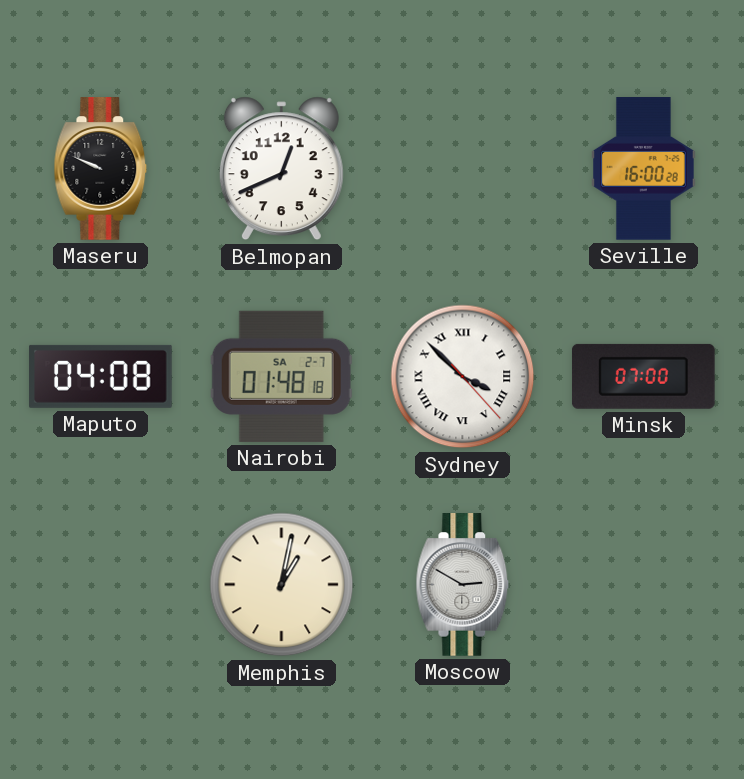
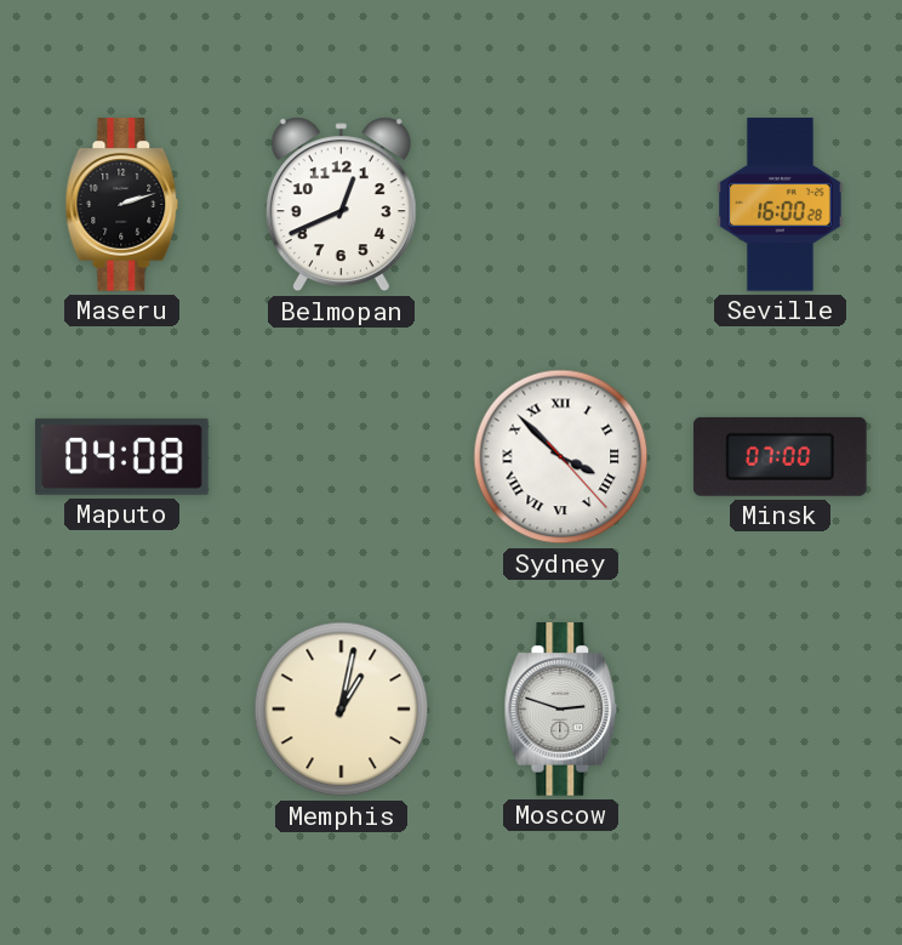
Maseru: 9:49 -> 2:12 (122, 205)
Nairobi: 01:48 -> none (281, 376)
Moscow: 2:50 -> 2:48 (561, 710)
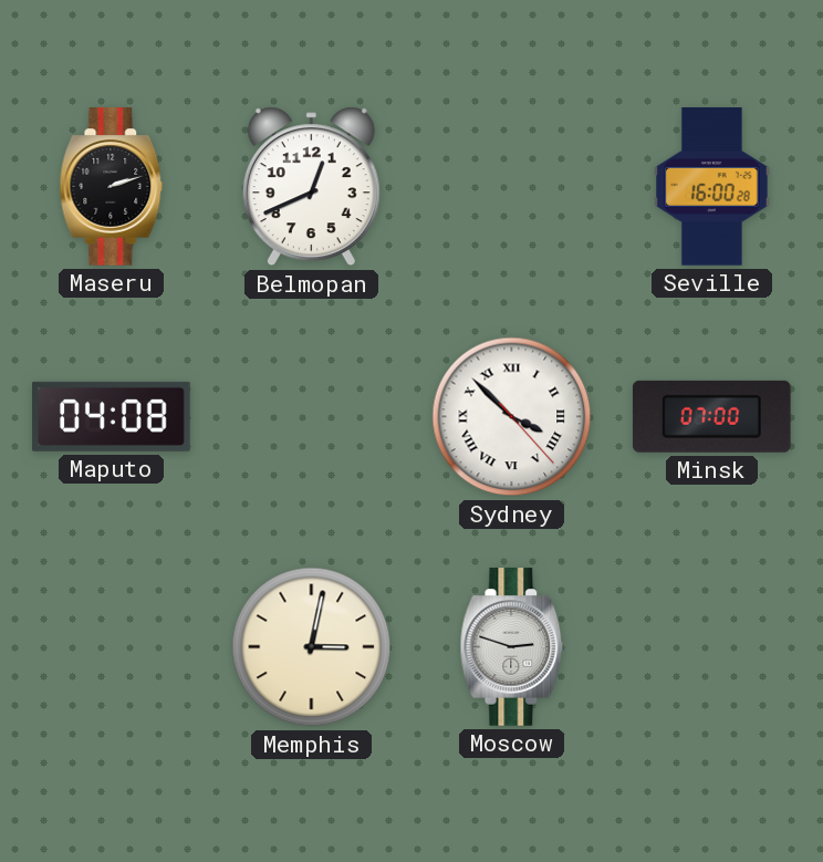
Memphis: 1:02 -> 3:02 (312, 647)
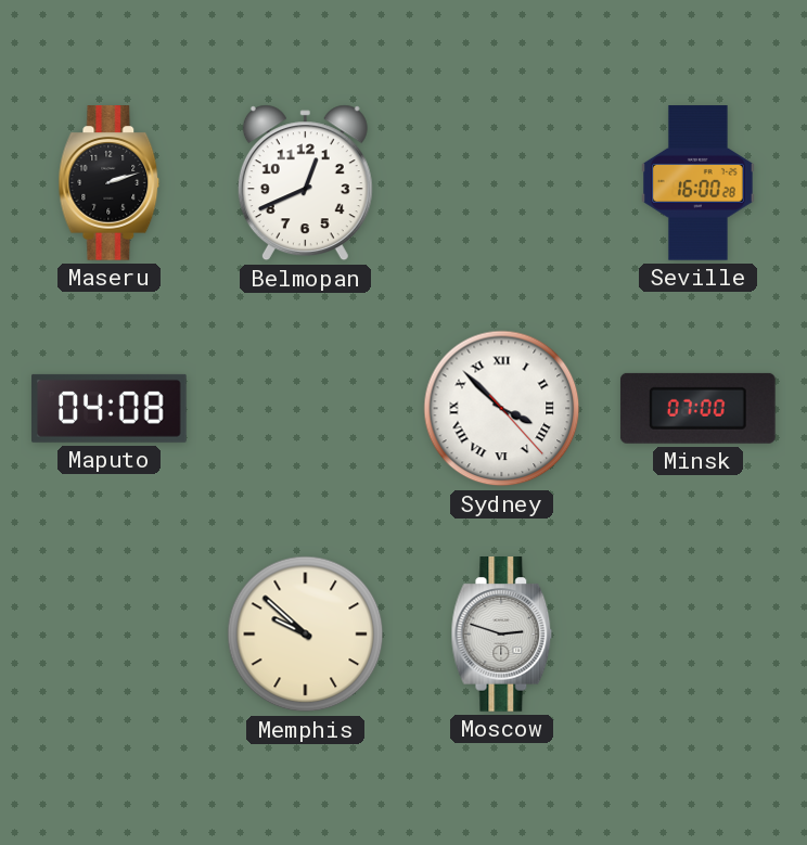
Memphis: 3:02 -> 9:52 (306, 635)
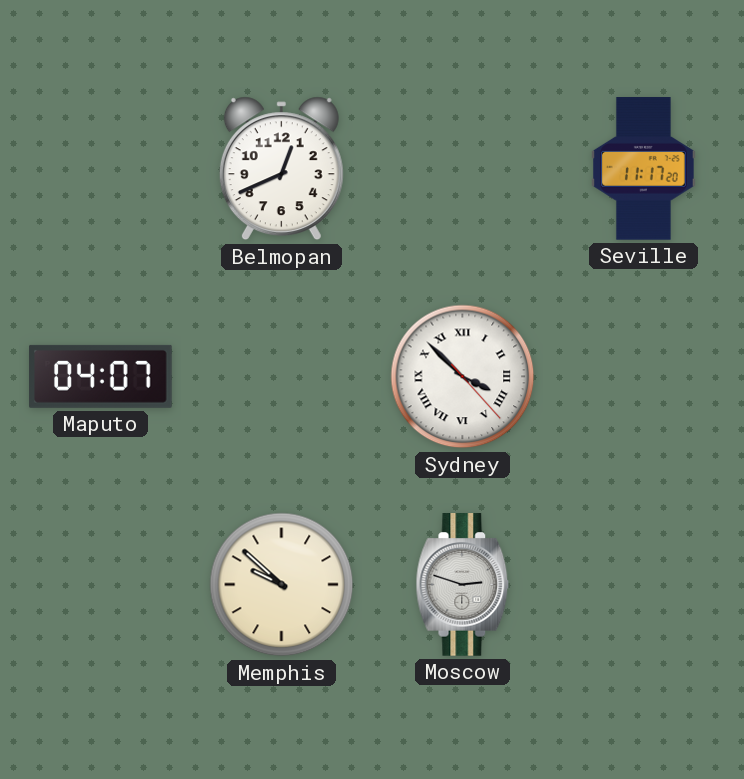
Maseru: 2:12 -> none (110, 183)
Seville: 16:00 -> 11:17 (644, 169)
Maputo: 04:08 -> 04:07 (101, 376)
Minsk: 07:00 -> none (699, 408)
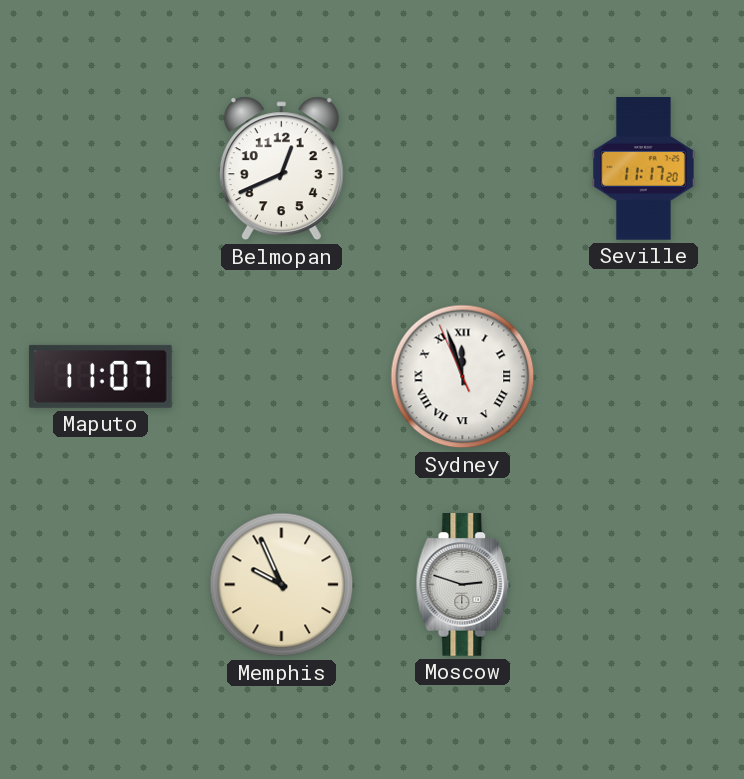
Maputo: 04:07 -> 11:07 (101, 376)
Sydney: 3:52 -> 11:56 (463, 377)
Memphis: 9:52 -> 9:56 (282, 585)
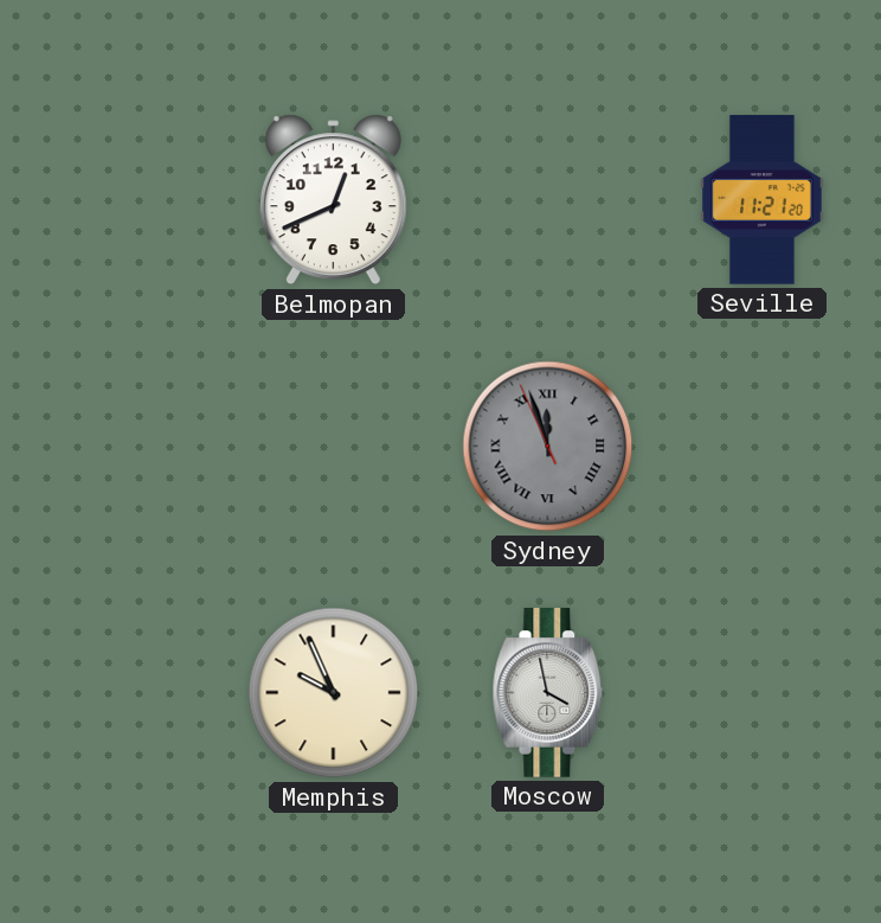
Seville: 11:17 -> 11:21 (763, 200)
Maputo: 11:07 -> none (101, 376)
Sydney dial: white -> grey (548, 447)
Moscow: 2:48 -> 3:58 (548, 693)
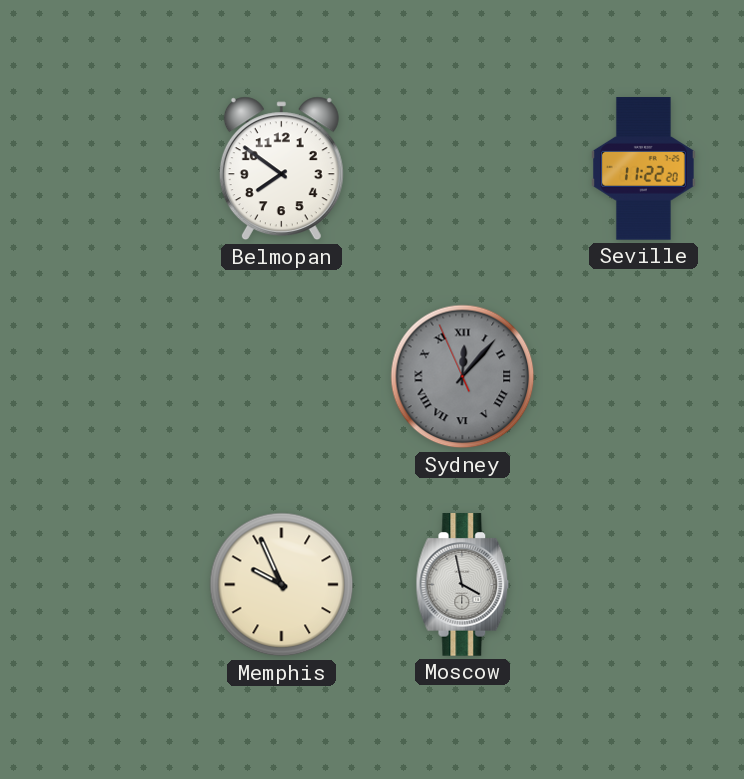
Belmopan: 12:41 -> 7:51 (281, 169)
Seville: 11:21 -> 11:22 (644, 169)
Sydney: 11:56 -> 12:06 (463, 377)
